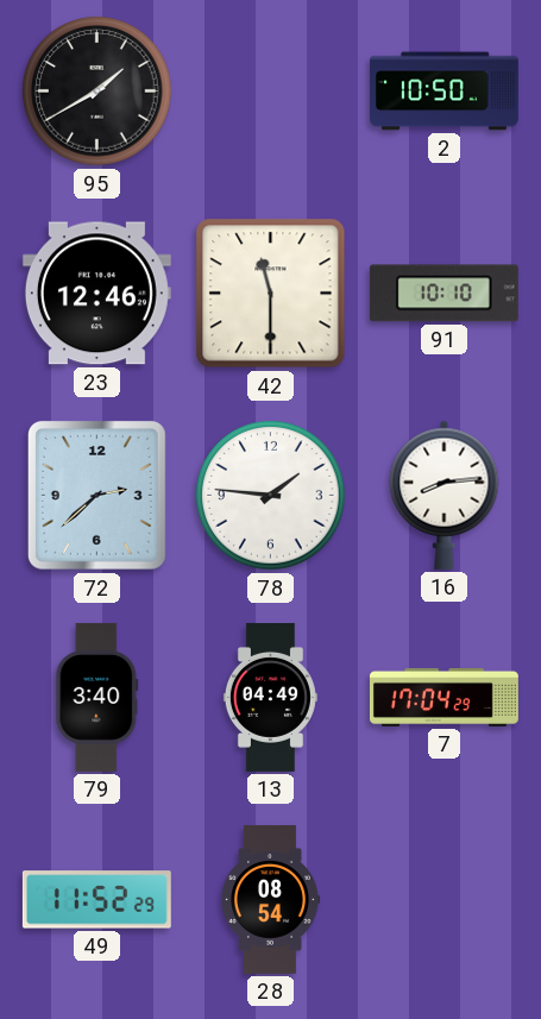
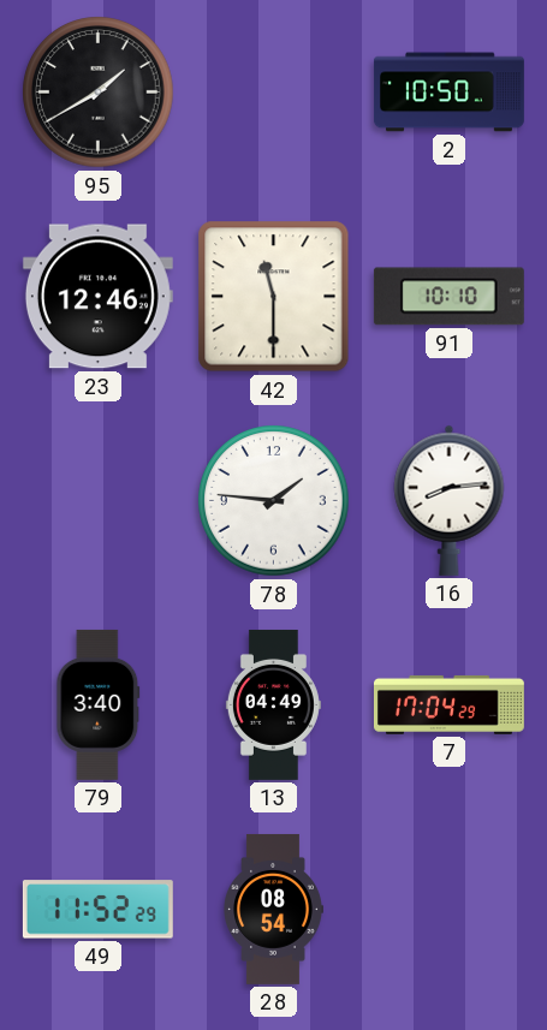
72: 2:38 -> none (96, 495)
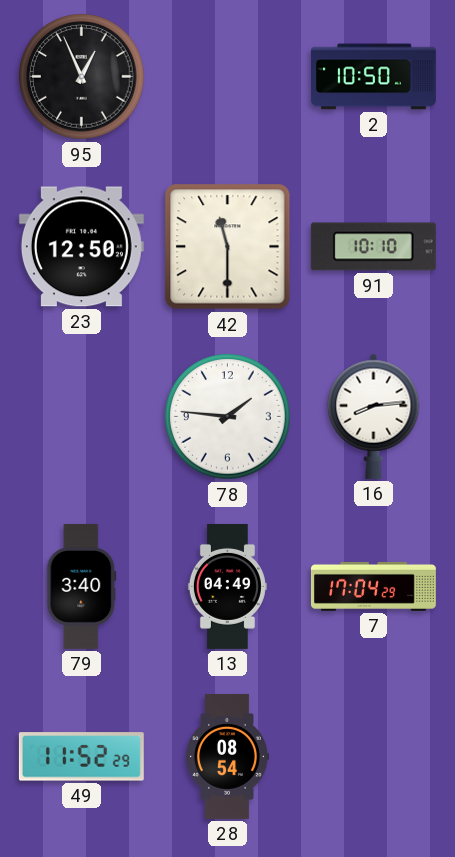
95: 1:40 -> 12:56 (82, 77)
23: 12:46 -> 12:50 (81, 247)
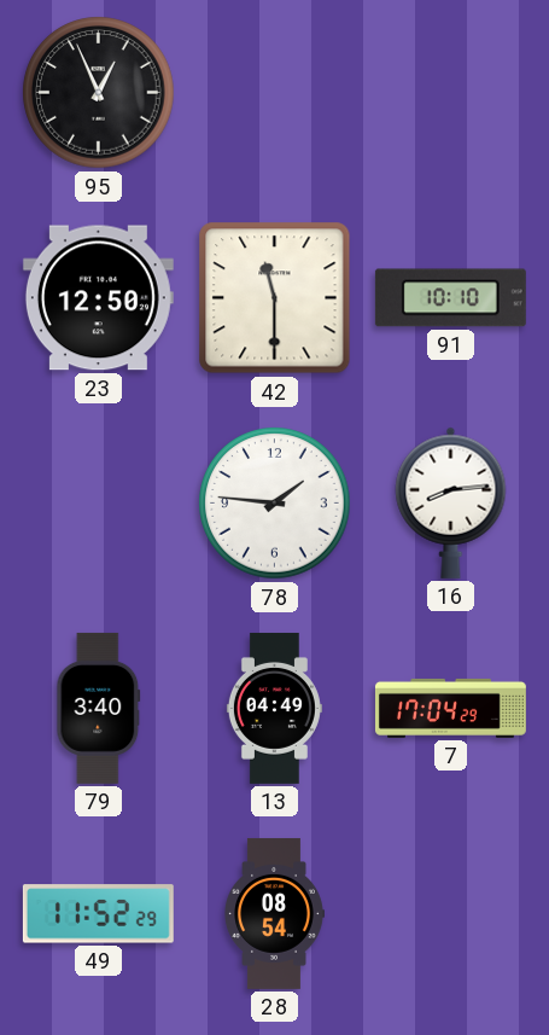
2: 10:50 -> none (373, 77)
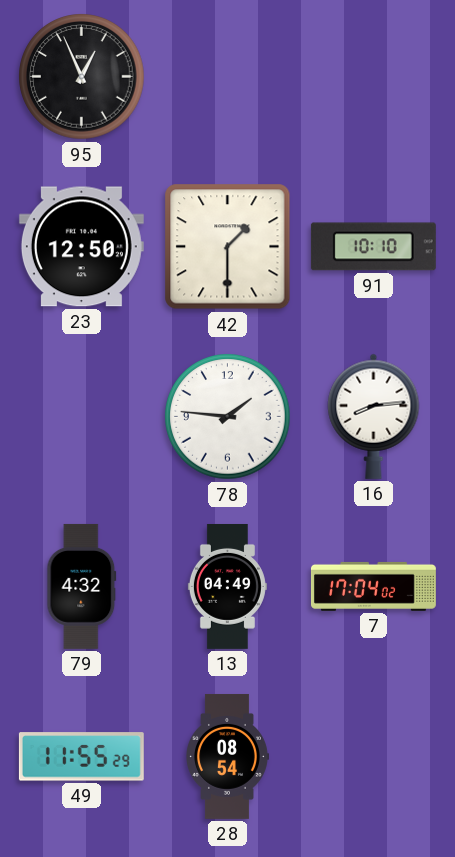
42: 11:30 -> 1:30 (228, 247)
79: 3:40 -> 4:32 (82, 586)
7: 17:04:29 -> 17:04:02 (373, 586)
49: 11:52 -> 11:55 (81, 757)
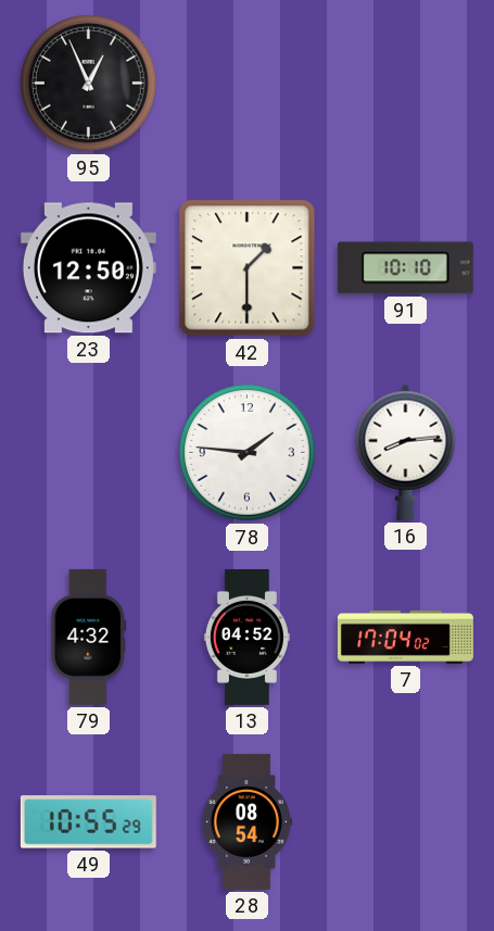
13: 04:49 -> 04:52 (246, 637)
49: 11:55 -> 10:55 (88, 822)
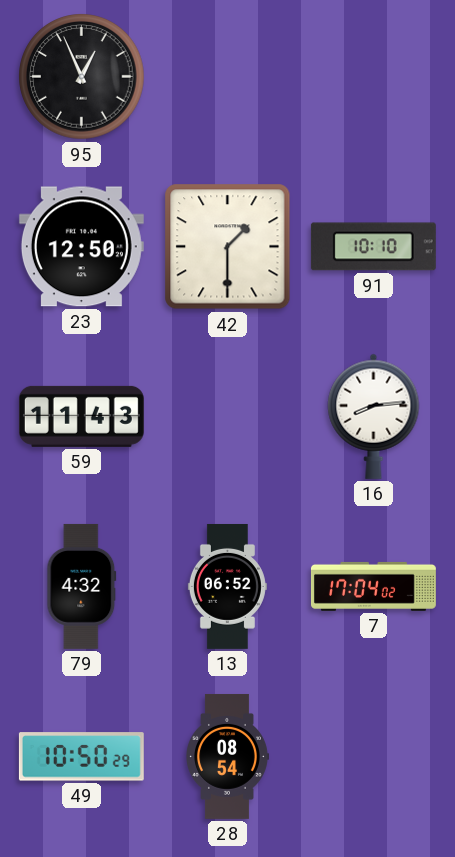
59: none -> 11:43 (81, 416)
78: 1:46 -> none (248, 453)
13: 04:52 -> 06:52 (227, 586)
49: 10:55 -> 10:50 (81, 757)
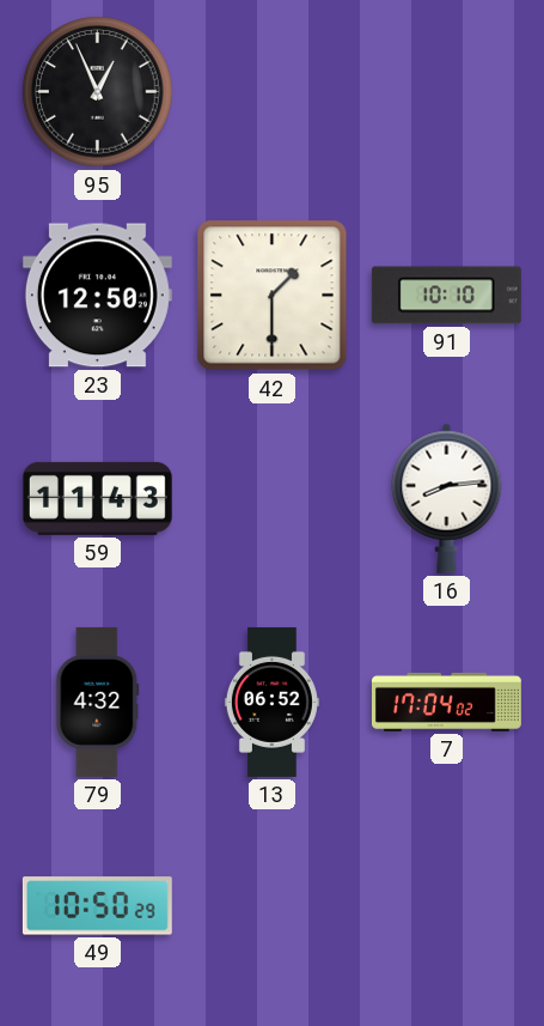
28: 08:54 -> none (228, 756)
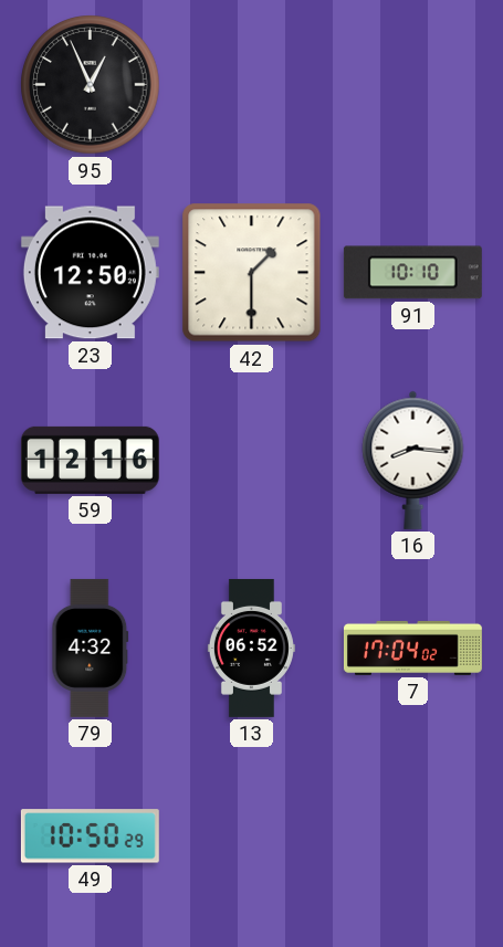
59: 11:43 -> 12:16 (90, 460)
16: 8:14 -> 8:16 (413, 460)
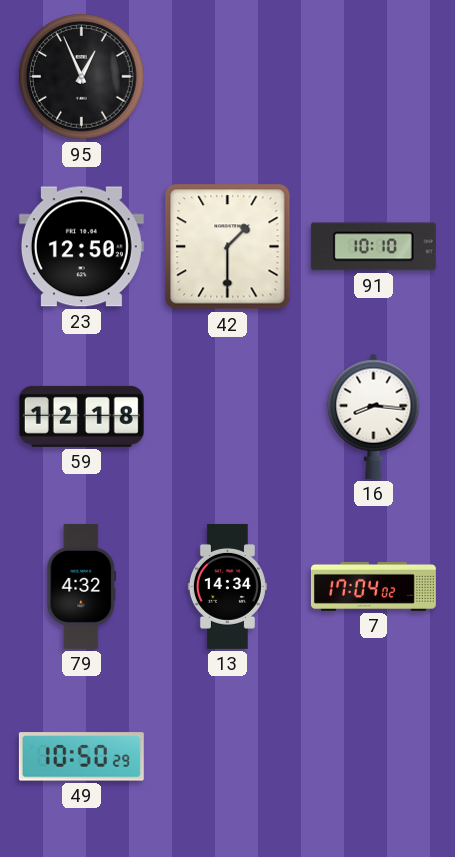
59: 12:16 -> 12:18 (81, 416)
13: 06:52 -> 14:34 (227, 586)
